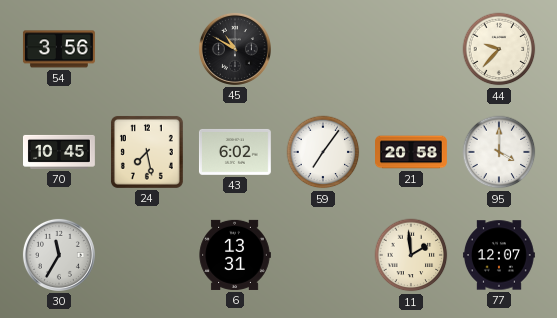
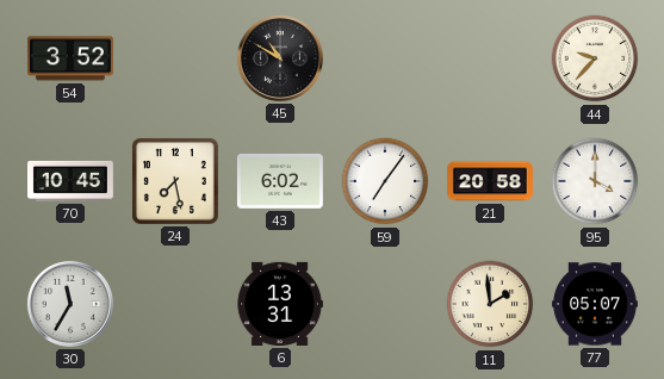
54: 3:56 -> 3:52 (70, 58)
77: 12:07 -> 05:07 (595, 304)
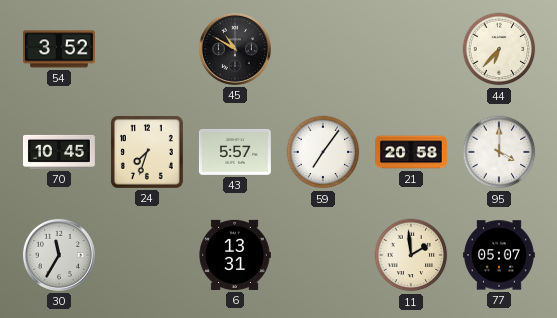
44: 9:37 -> 6:37 (499, 49)
24: 7:28 -> 7:33 (147, 152)
43: 6:02 -> 5:57 (235, 152)
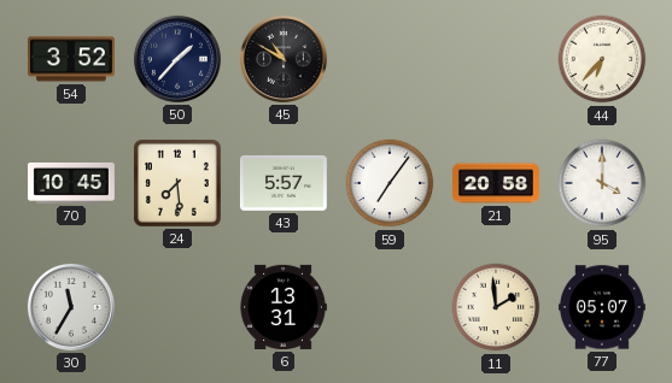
50: none -> 1:37 (177, 59)
24: 7:33 -> 7:29 (177, 183)
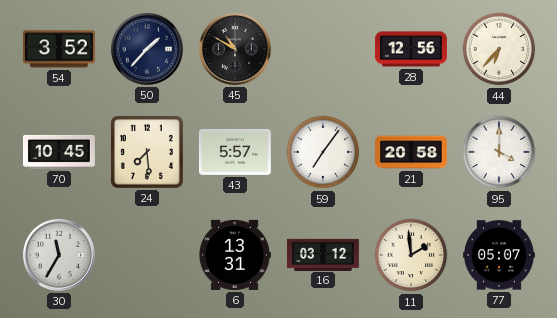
28: none -> 12:56 (411, 49)
16: none -> 03:12 (323, 254)
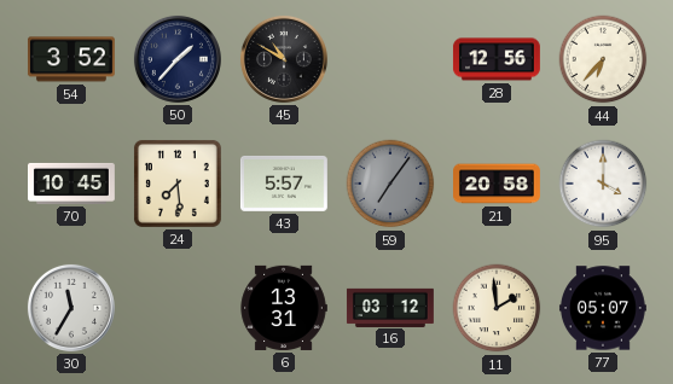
59 dial: white -> grey (390, 184)
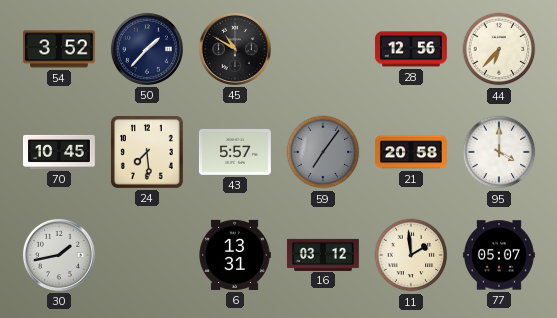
30: 11:35 -> 1:43 (59, 255)
